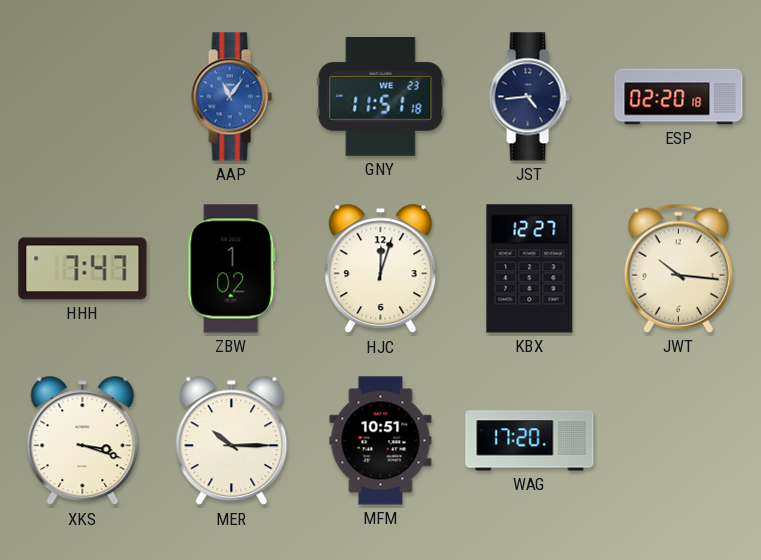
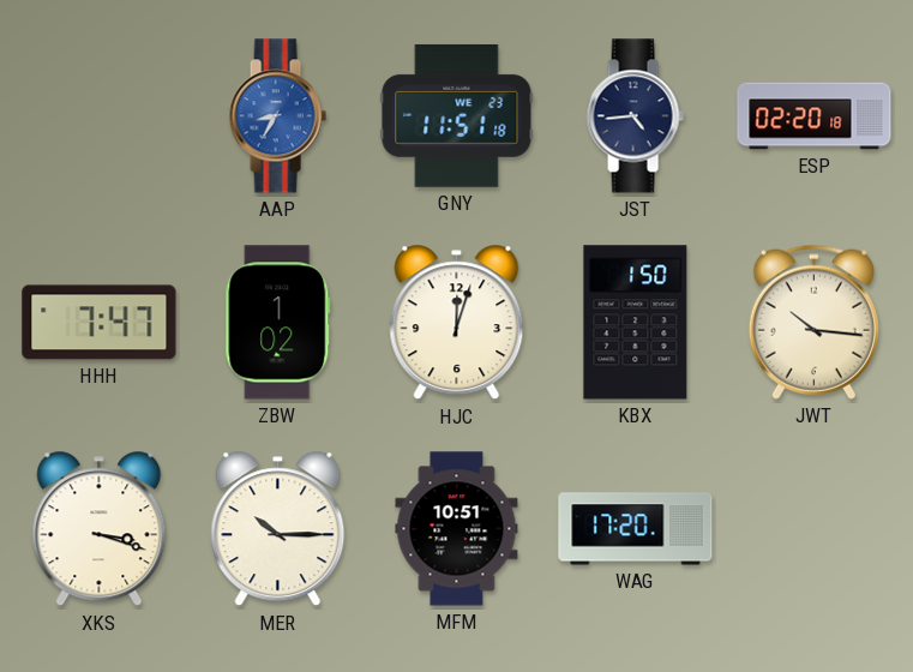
AAP: 11:06 -> 8:35 (277, 116)
KBX: 12:27 -> 1:50 (636, 323)
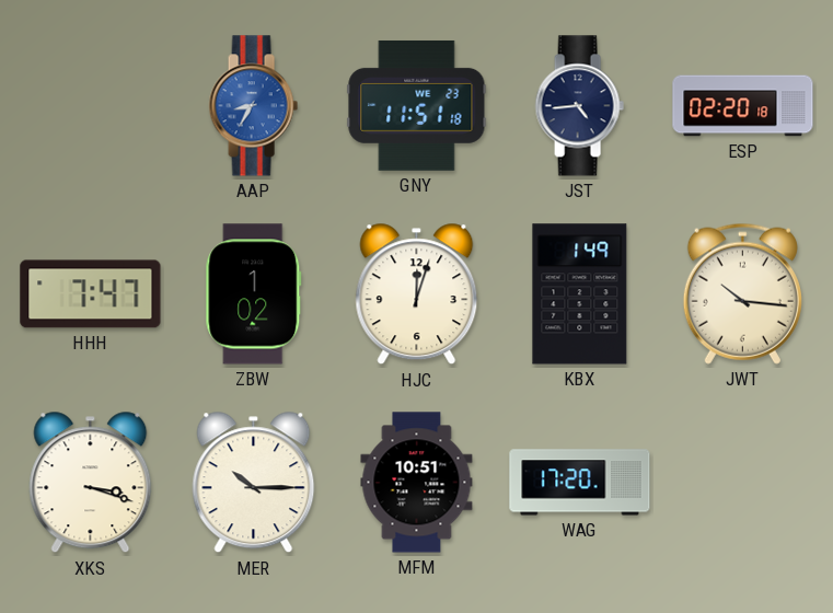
KBX: 1:50 -> 1:49 (580, 294)
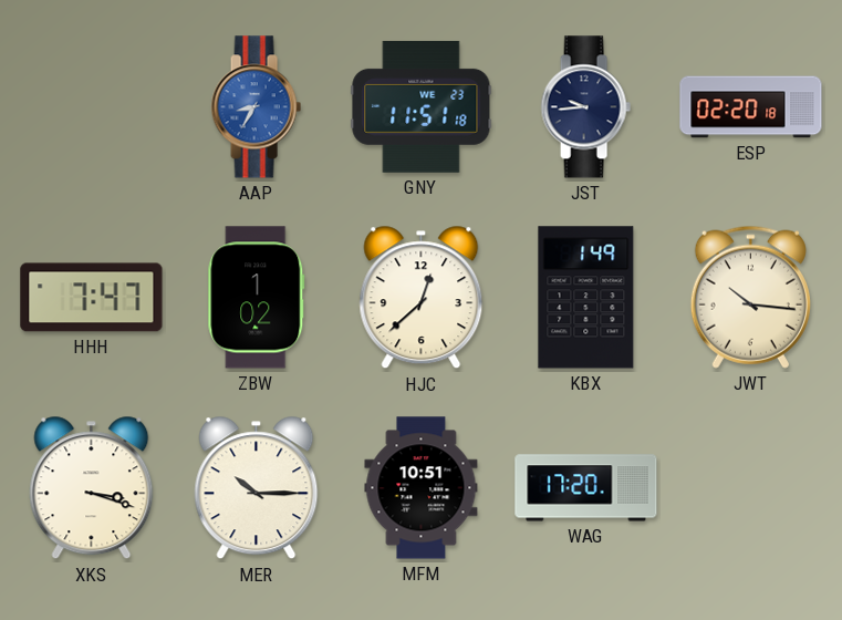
JST: 4:44 -> 9:44 (585, 107)
HJC: 12:03 -> 12:38 (422, 298)
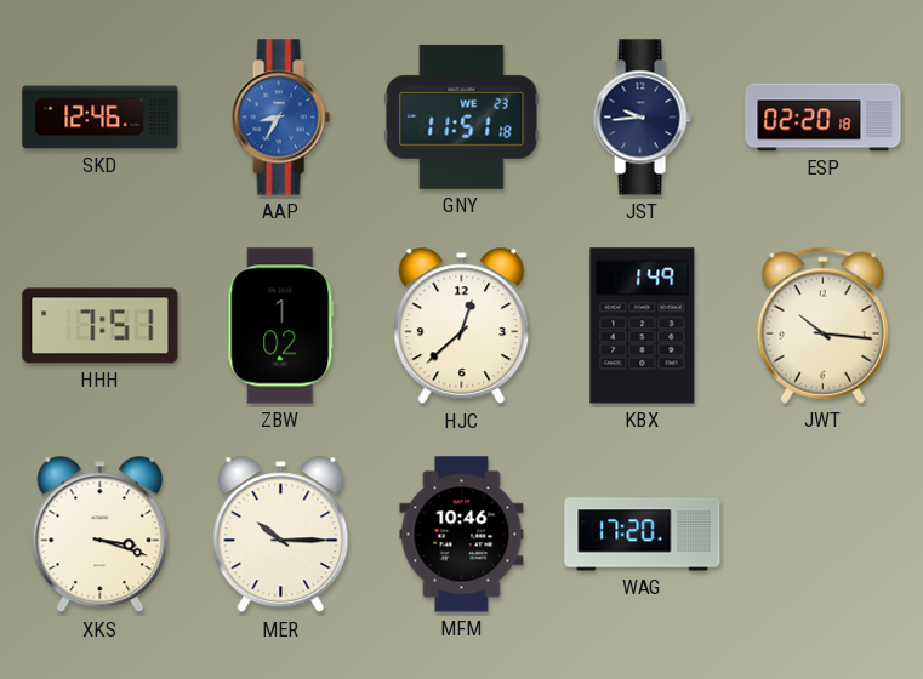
SKD: none -> 12:46 (101, 118)
HHH: 7:47 -> 7:51 (101, 326)
MFM: 10:51 -> 10:46 (462, 535)
